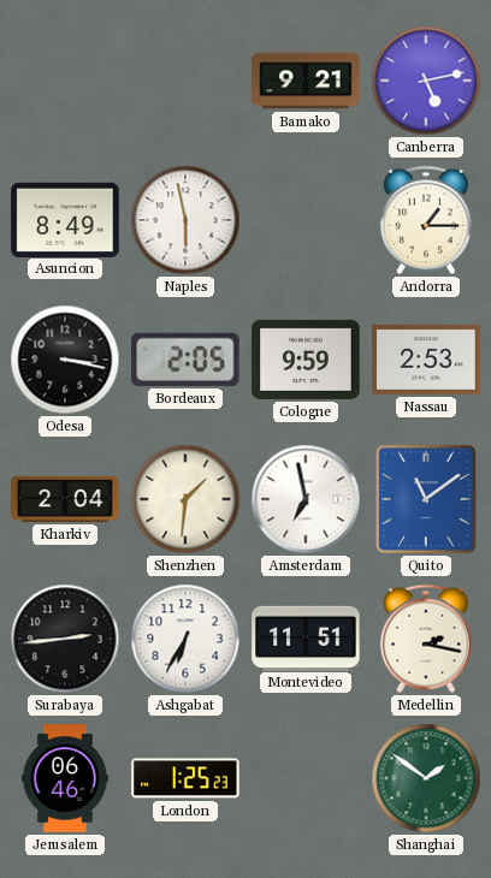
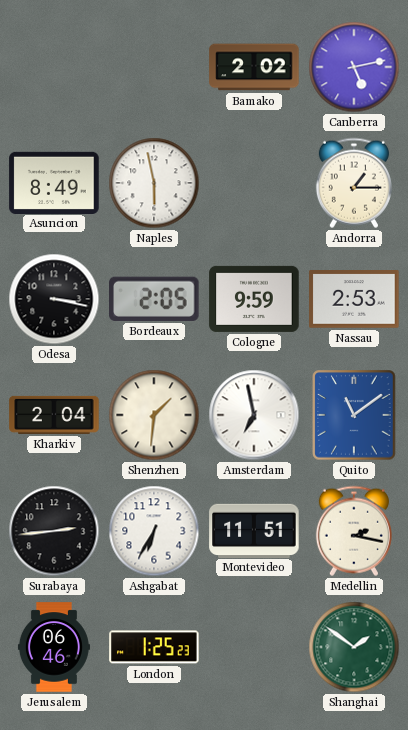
Bamako: 9:21 -> 2:02 (254, 67)
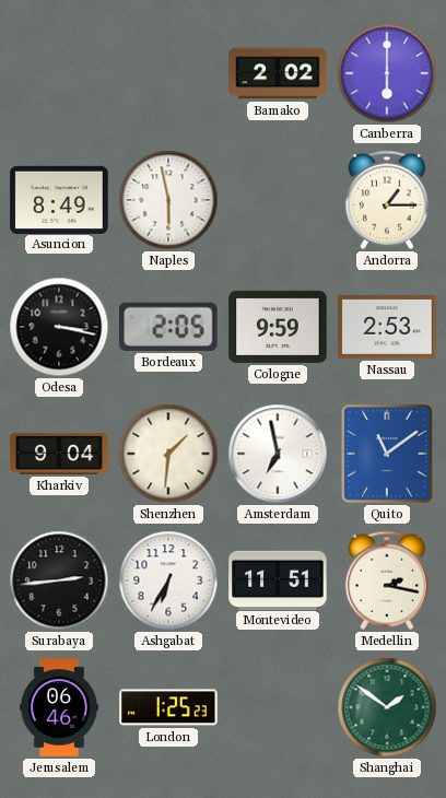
Canberra: 5:13 -> 6:00 (387, 73)
Kharkiv: 2:04 -> 9:04 (59, 454)
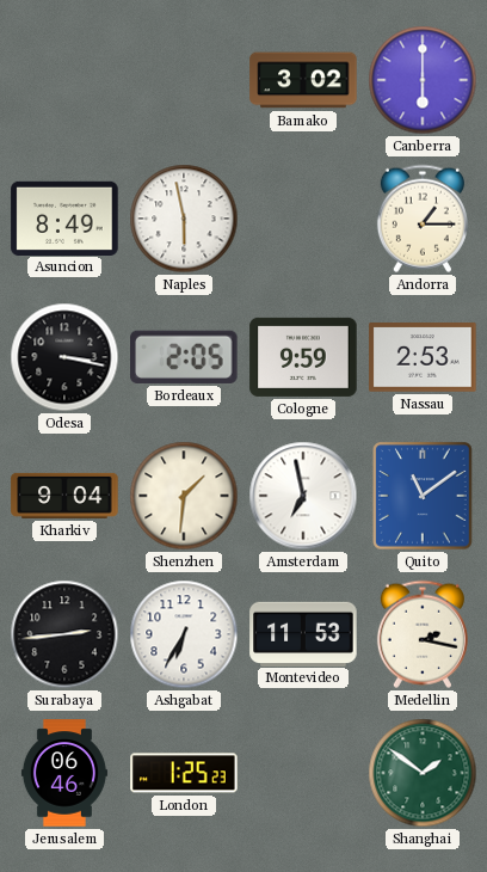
Bamako: 2:02 -> 3:02 (303, 80)
Montevideo: 11:51 -> 11:53 (303, 633)
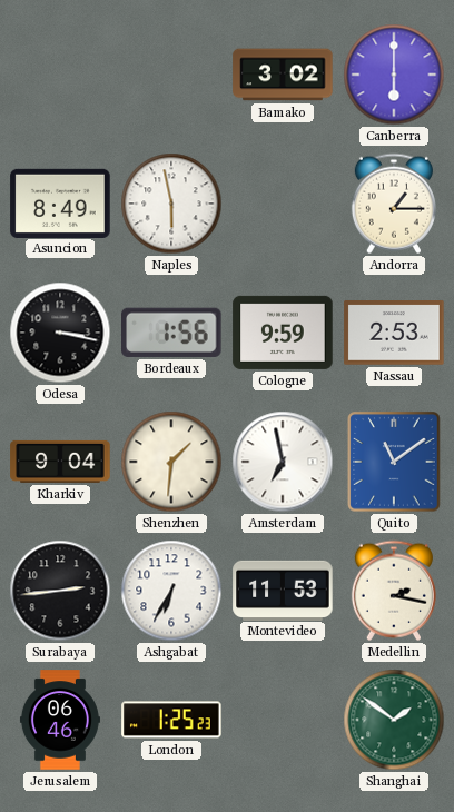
Bordeaux: 2:05 -> 1:56 (171, 333)
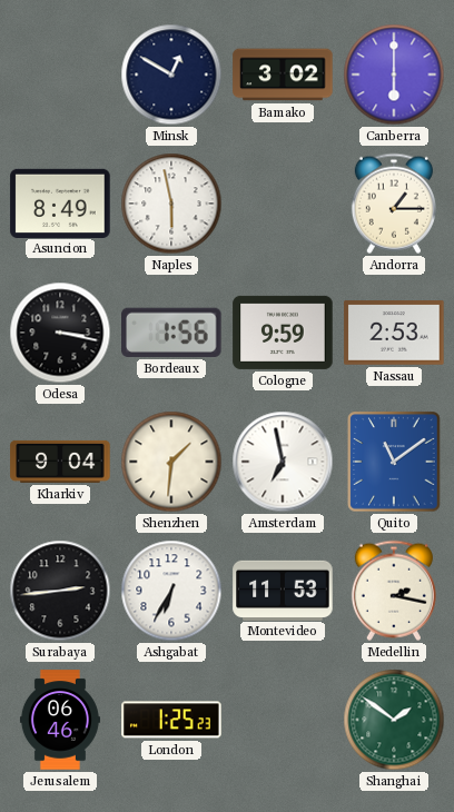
Minsk: none -> 12:50 (171, 75)
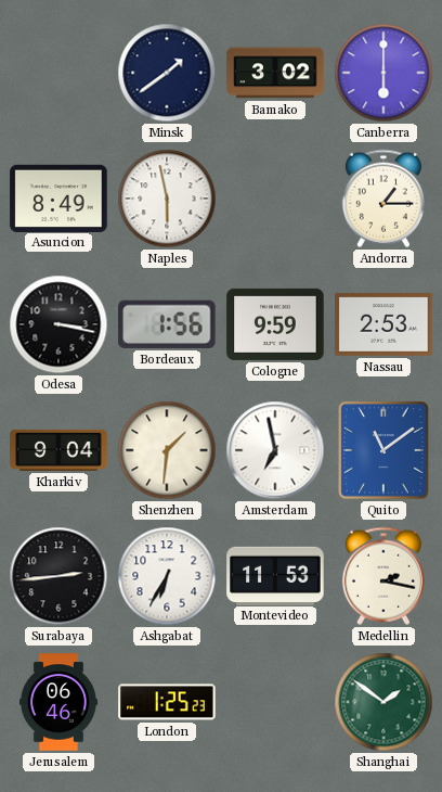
Minsk: 12:50 -> 1:39 (167, 73)
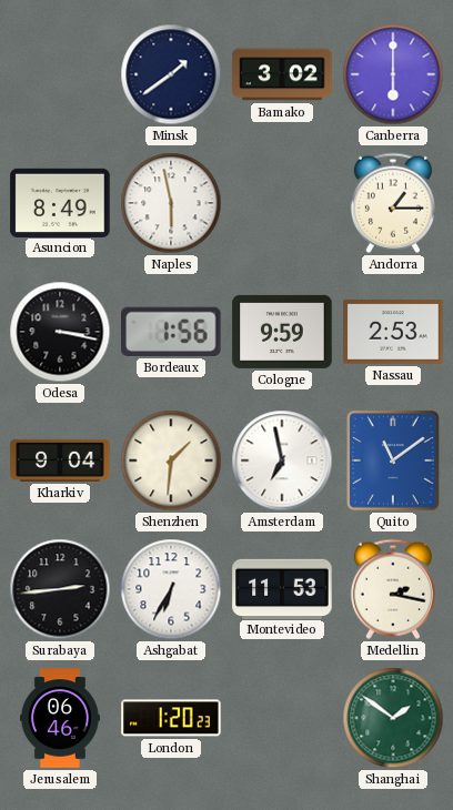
London: 1:25 -> 1:20 (171, 718)
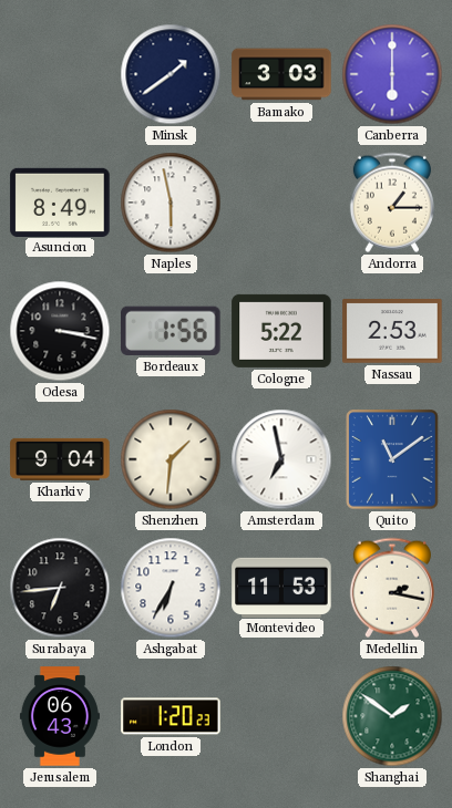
Bamako: 3:02 -> 3:03 (281, 74)
Cologne: 9:59 -> 5:22 (281, 331)
Surabaya: 2:44 -> 6:44 (60, 588)
Jerusalem: 06:46 -> 06:43 (60, 716)
